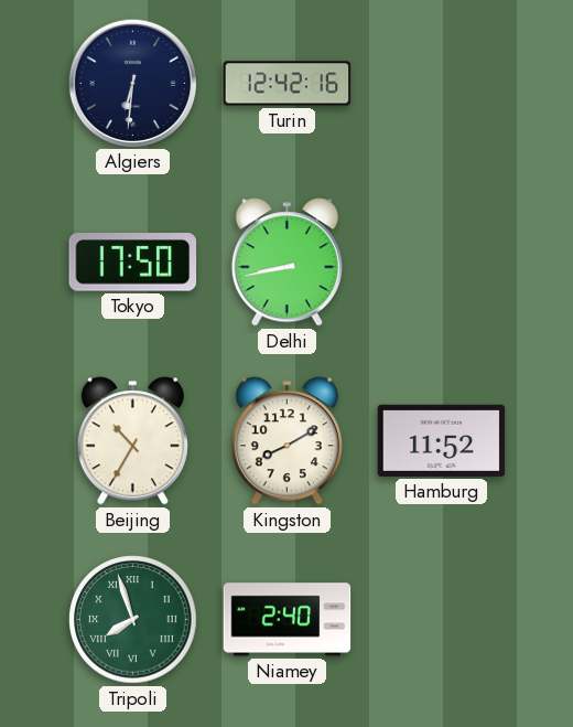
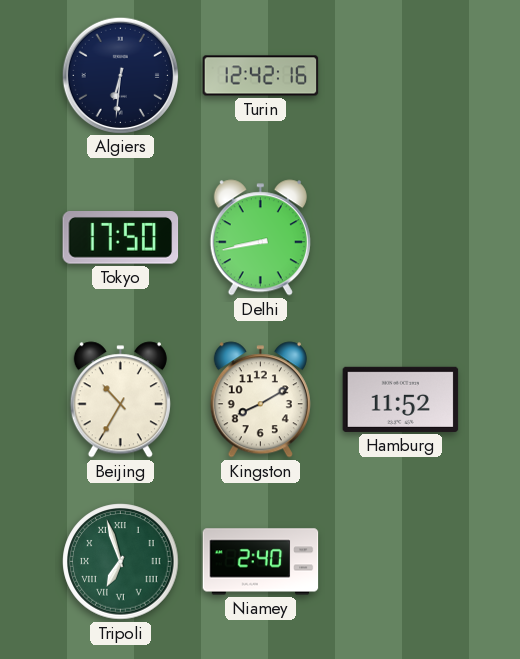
Tripoli: 7:57 -> 6:57 (121, 562)
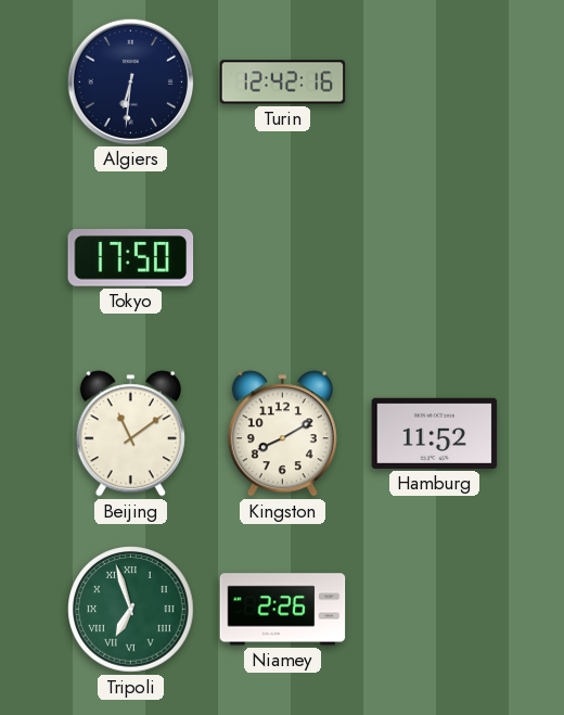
Delhi: 8:43 -> none (260, 238)
Beijing: 10:35 -> 11:09 (130, 434)
Niamey: 2:40 -> 2:26 (283, 610)
